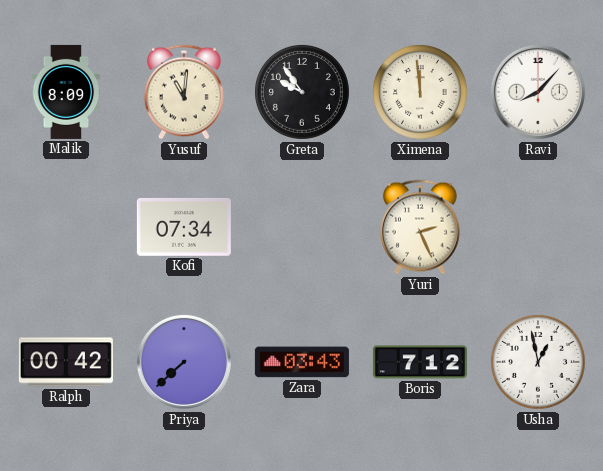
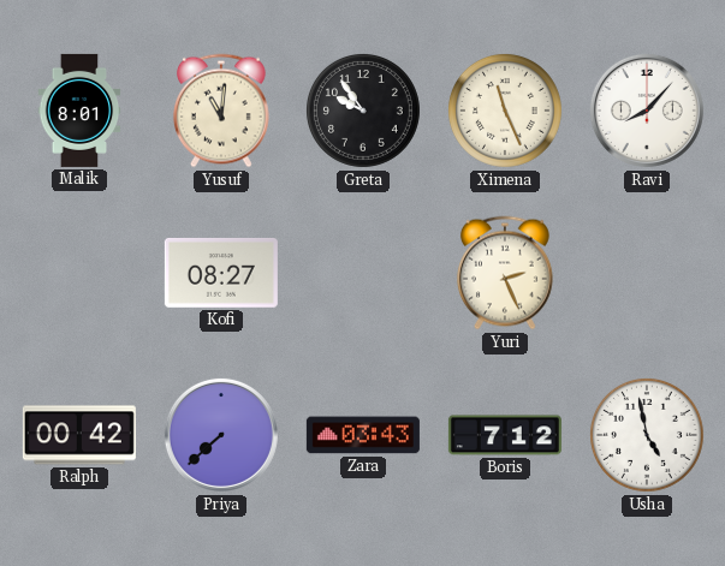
Malik: 8:09 -> 8:01 (79, 111)
Ximena: 11:59 -> 11:26 (505, 111)
Kofi: 07:34 -> 08:27 (221, 273)
Usha: 12:58 -> 4:58 (647, 435)
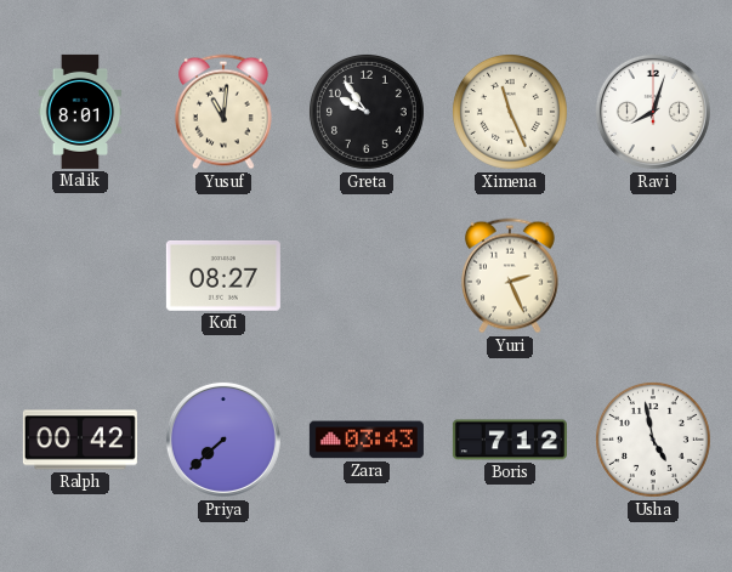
Ravi: 8:07 -> 8:03 (653, 112)
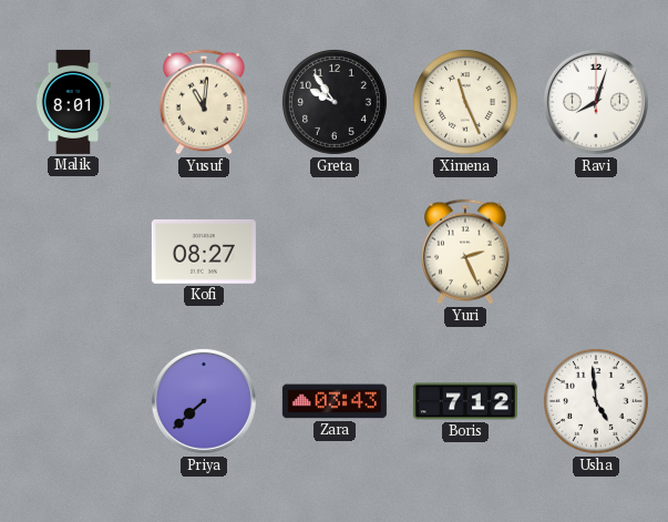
Ralph: 00:42 -> none (80, 440)
Usha: 4:58 -> 4:59 (596, 401)
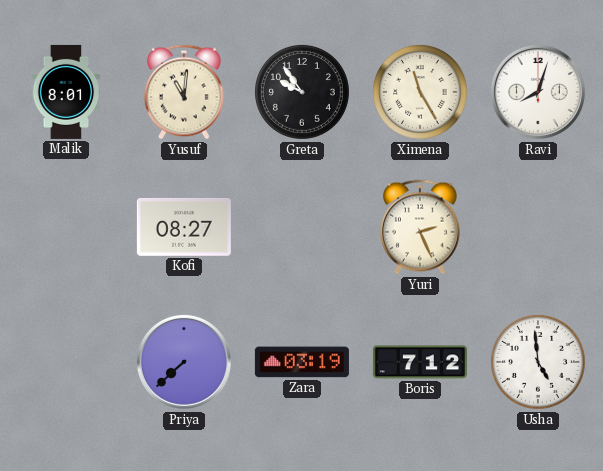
Ximena: 11:26 -> 11:25 (420, 92)
Zara: 03:43 -> 03:19 (302, 362)
